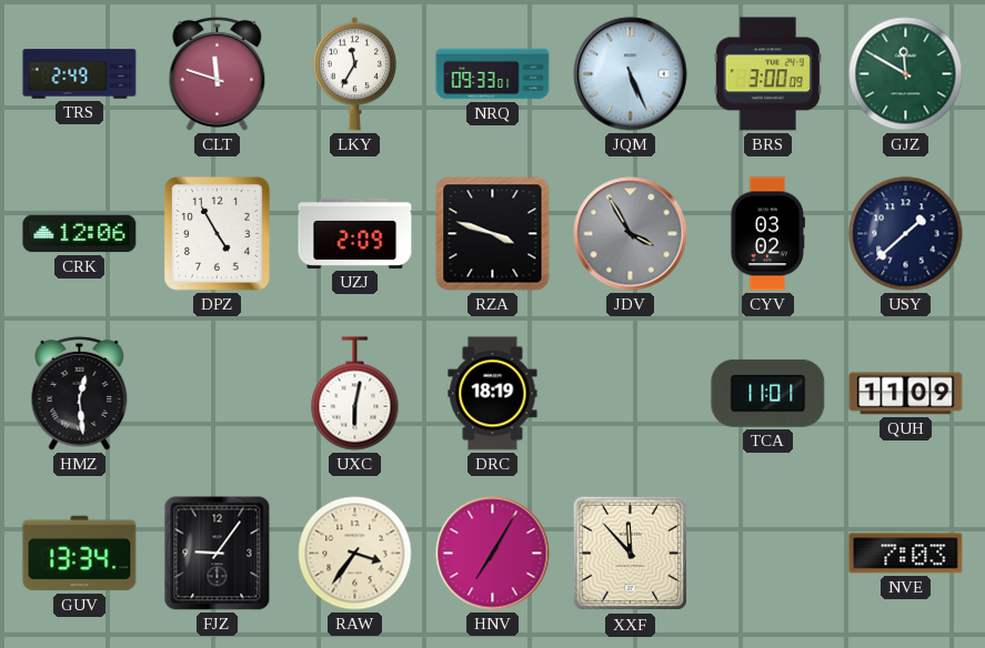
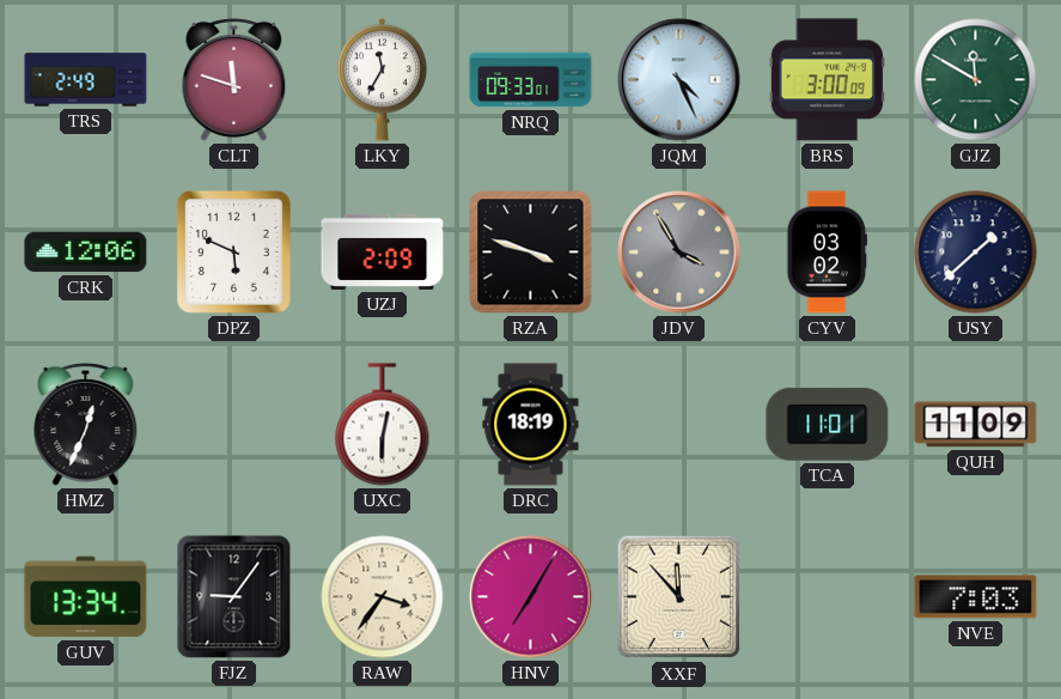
JQM: 5:26 -> 4:26 (679, 80)
DPZ: 4:55 -> 5:49 (233, 251)
HMZ: 12:29 -> 12:34 (86, 424)
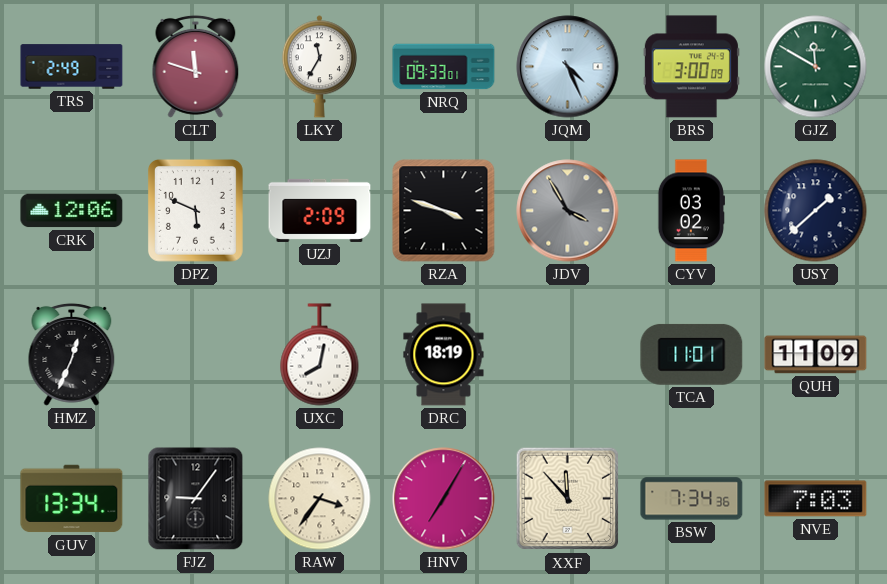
UXC: 6:02 -> 8:02 (320, 355)
BSW: none -> 7:34 (692, 499)
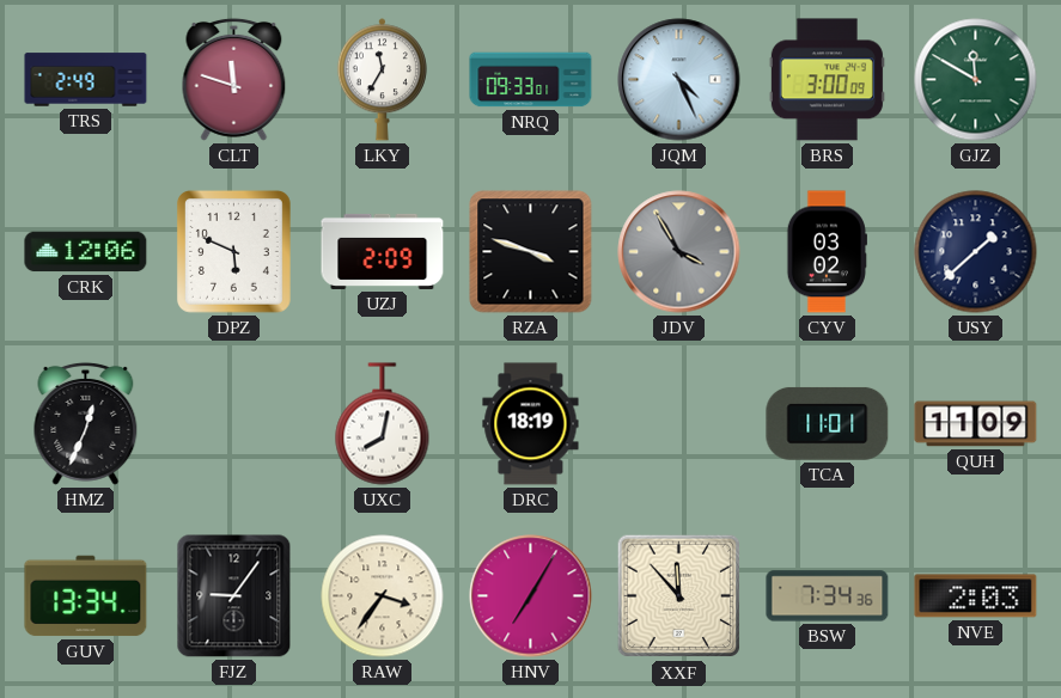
NVE: 7:03 -> 2:03 (976, 596)
